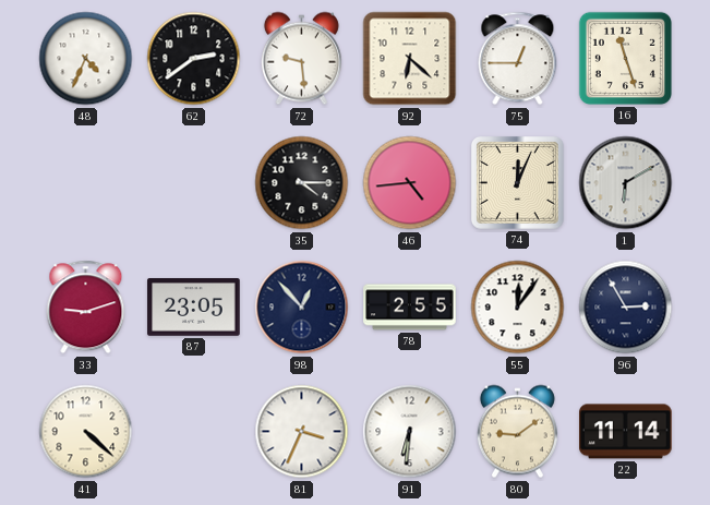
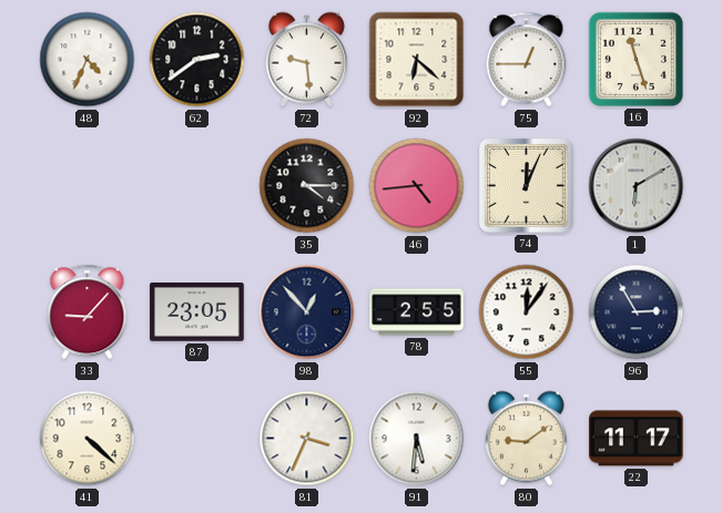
33: 9:12 -> 9:07 (88, 312)
91: 6:31 -> 5:31 (417, 439)
22: 11:14 -> 11:17 (637, 439)
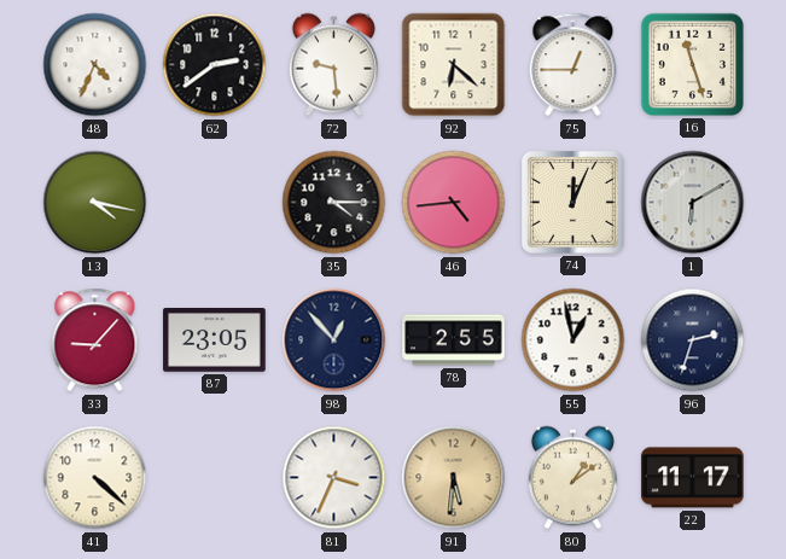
13: none -> 4:17 (95, 203)
55: 12:06 -> 12:58 (574, 340)
96: 2:55 -> 2:33 (693, 340)
91 dial: white -> champagne (454, 478)
80: 9:09 -> 1:09 (572, 478)
